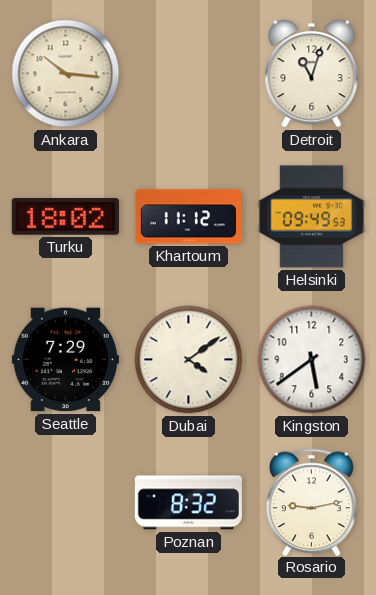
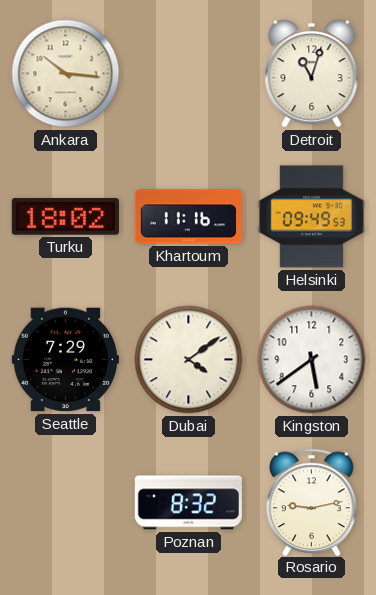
Khartoum: 11:12 -> 11:16 (188, 217)
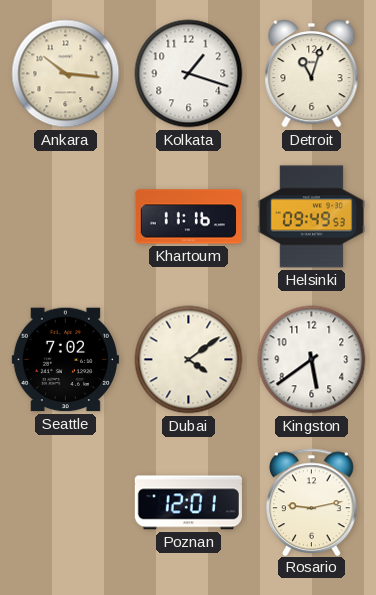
Kolkata: none -> 1:18 (189, 74)
Turku: 18:02 -> none (65, 217)
Seattle: 7:29 -> 7:02 (65, 360)
Poznan: 8:32 -> 12:01 (188, 503)
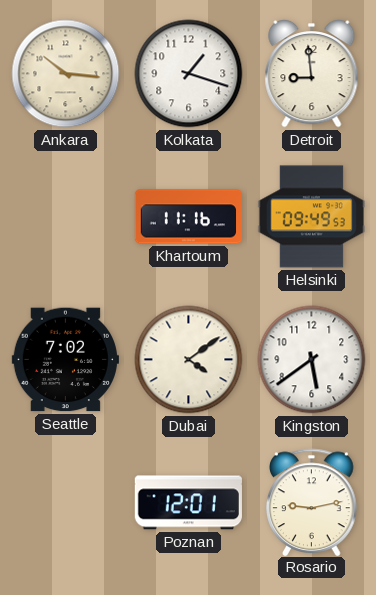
Detroit: 11:03 -> 8:59 (312, 74)
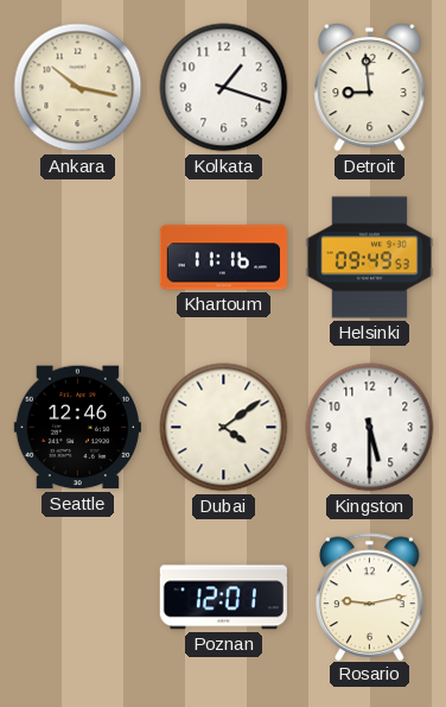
Ankara: 10:16 -> 10:17 (78, 88)
Seattle: 7:02 -> 12:46 (77, 428)
Kingston: 5:39 -> 5:30 (370, 428)
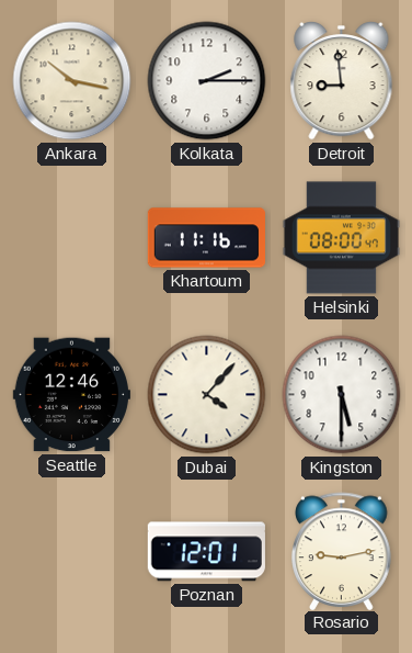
Kolkata: 1:18 -> 2:15 (207, 81)
Helsinki: 09:49 -> 08:00 (341, 238)
Dubai: 4:09 -> 4:07 (207, 395)
